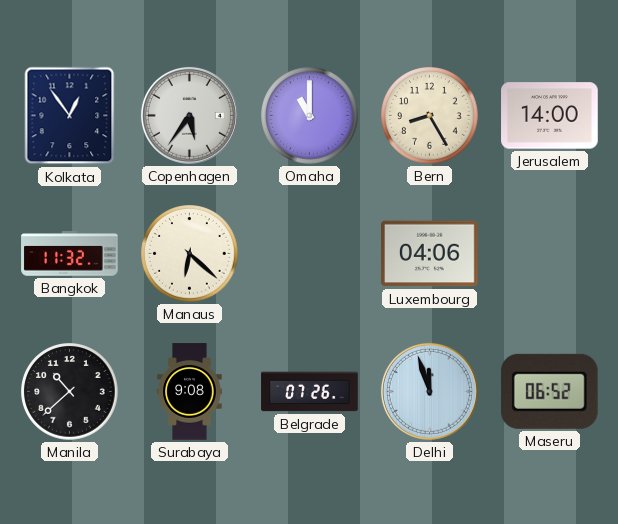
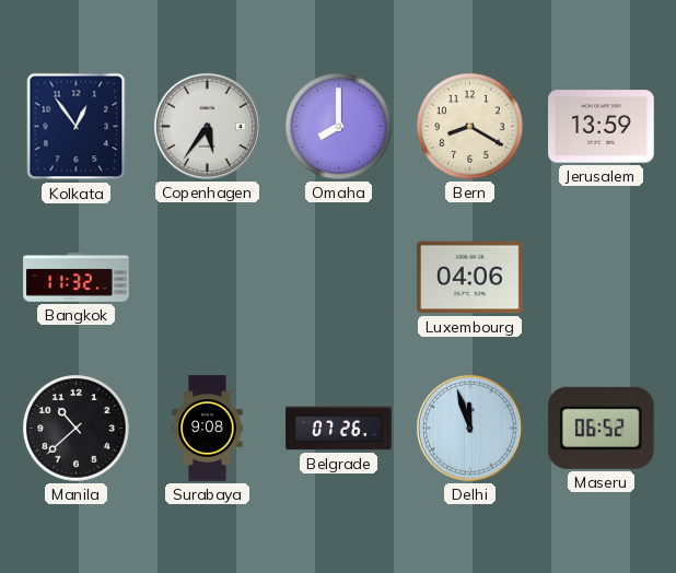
Omaha: 11:00 -> 8:00 (339, 127)
Bern: 8:25 -> 8:20 (470, 127)
Jerusalem: 14:00 -> 13:59 (602, 127)
Manaus: 6:22 -> none (190, 254)
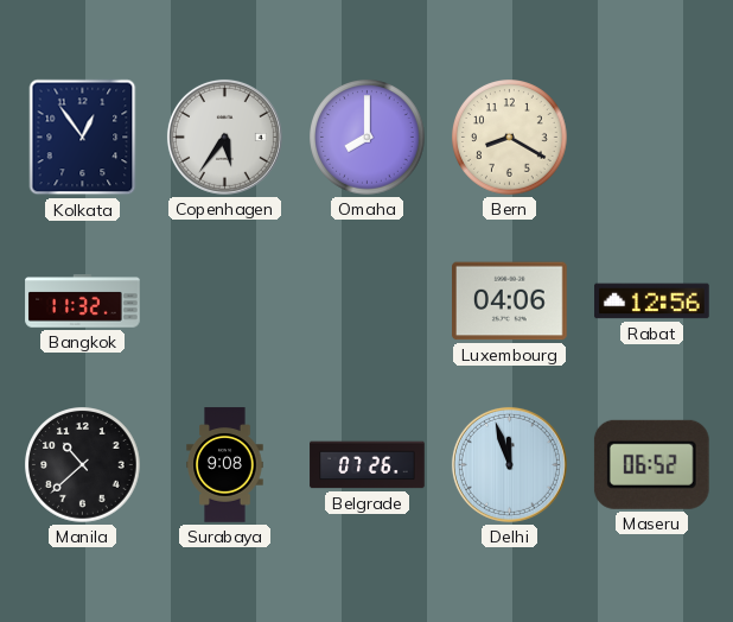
Jerusalem: 13:59 -> none (602, 127)
Rabat: none -> 12:56 (652, 302)
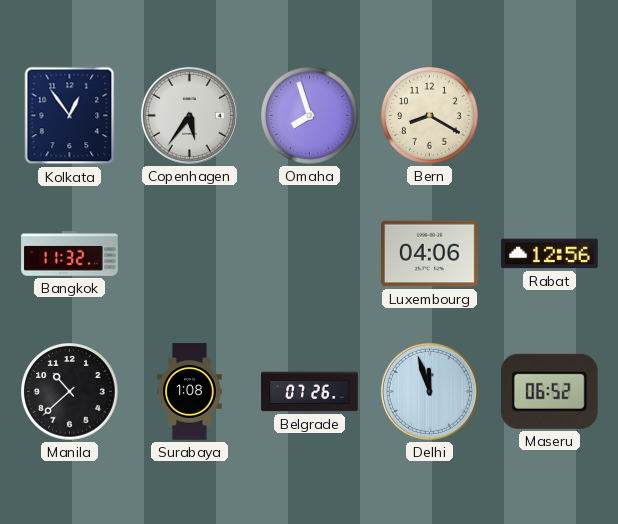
Omaha: 8:00 -> 7:57 (310, 116)
Surabaya: 9:08 -> 1:08 (190, 392)
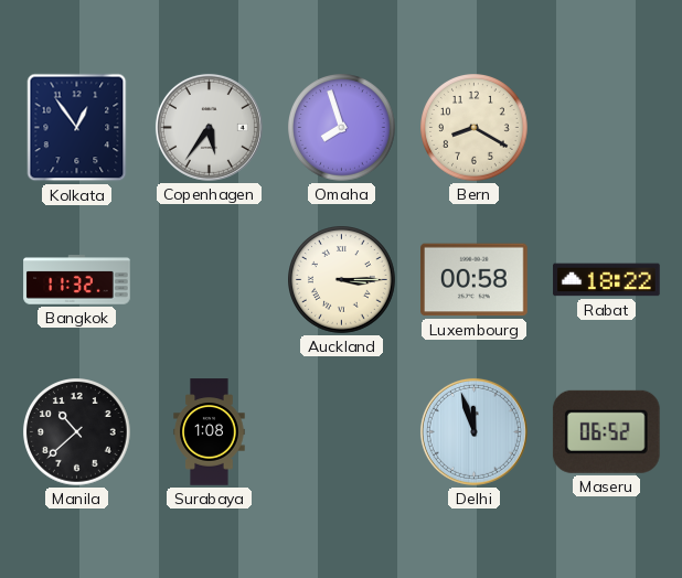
Auckland: none -> 3:15 (342, 280)
Luxembourg: 04:06 -> 00:58 (475, 280)
Rabat: 12:56 -> 18:22 (607, 280)
Belgrade: 07:26 -> none (310, 392)
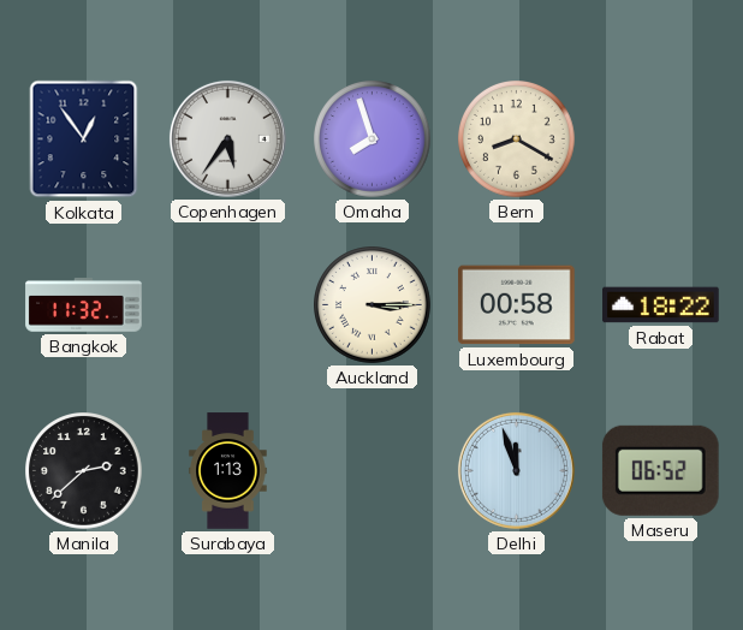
Manila: 10:38 -> 2:38 (84, 471)
Surabaya: 1:08 -> 1:13 (228, 471)
